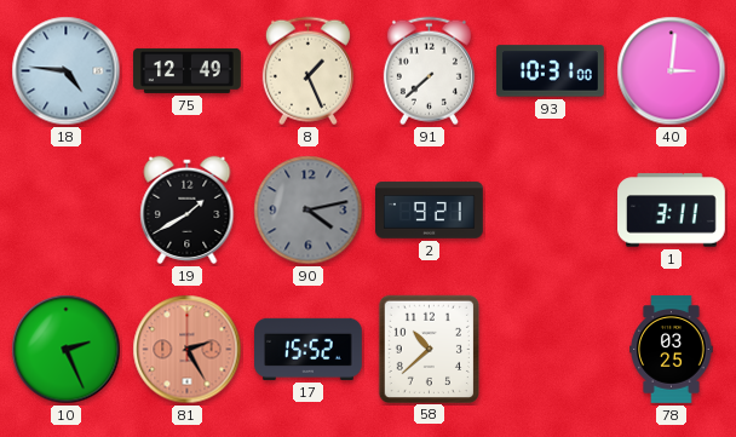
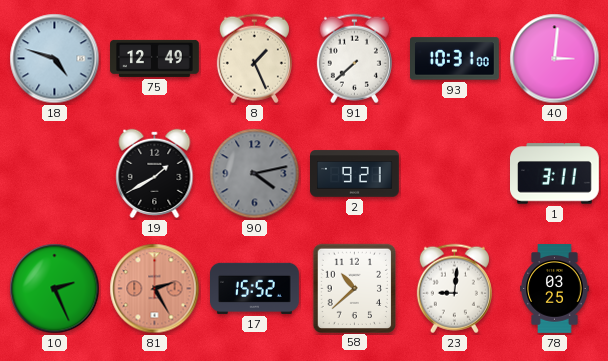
18: 4:46 -> 4:48 (55, 59)
23: none -> 9:01 (454, 289)
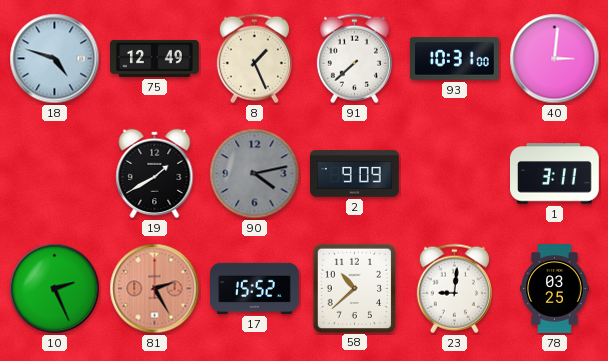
2: 9:21 -> 9:09 (355, 174)
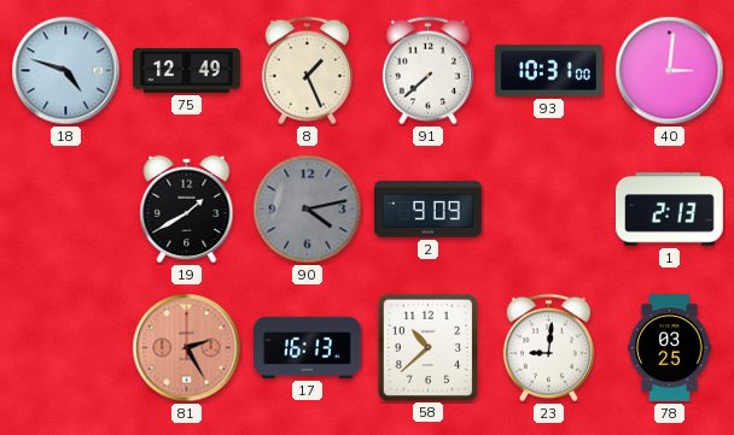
1: 3:11 -> 2:13 (670, 210)
10: 2:26 -> none (55, 289)
17: 15:52 -> 16:13 (308, 347)
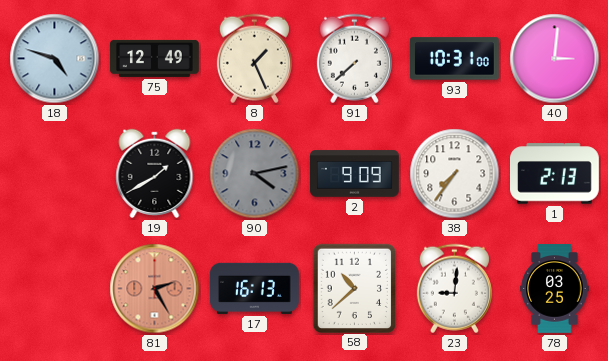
38: none -> 7:36 (455, 174)
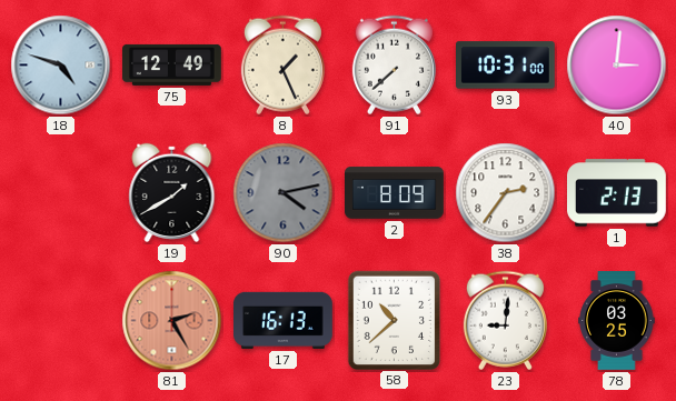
2: 9:09 -> 8:09 (395, 193)
38: 7:36 -> 2:36 (506, 193)
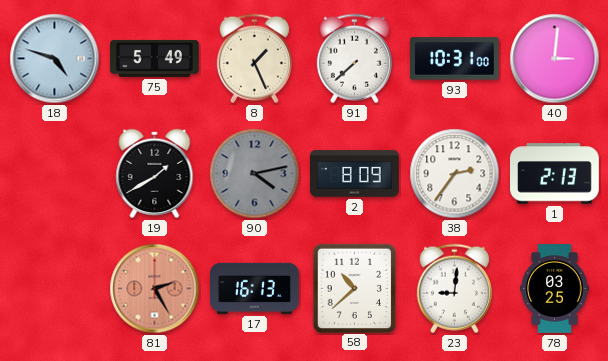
75: 12:49 -> 5:49 (155, 58)
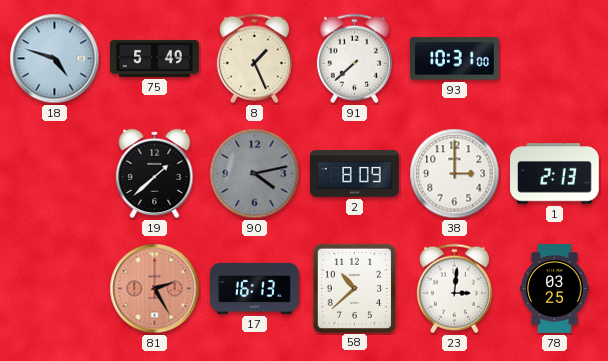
40: 3:01 -> none (555, 59)
19: 1:40 -> 1:38 (155, 173)
38: 2:36 -> 3:00 (455, 174)
23: 9:01 -> 3:01 (454, 289)
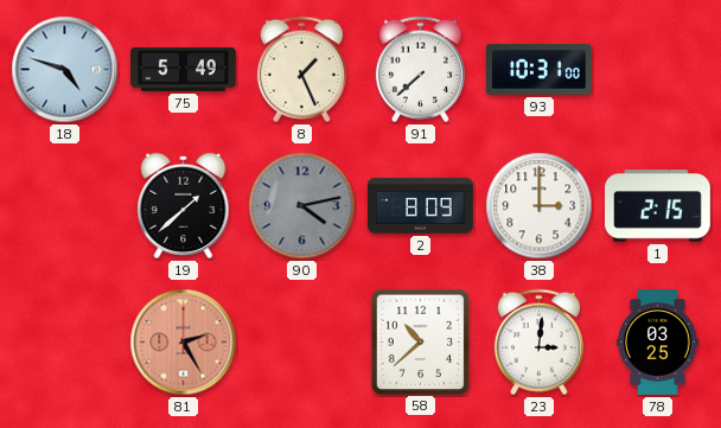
1: 2:13 -> 2:15 (658, 206)
17: 16:13 -> none (255, 288)
